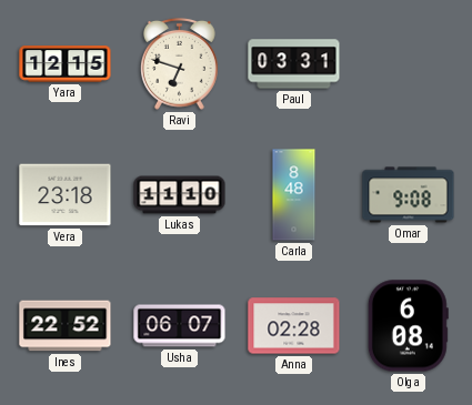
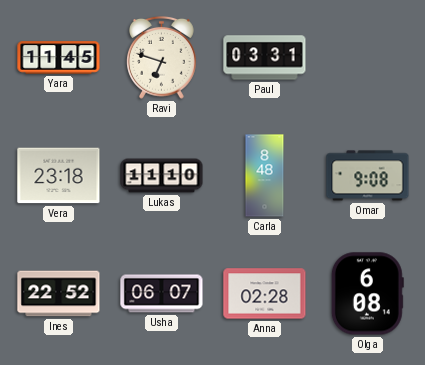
Yara: 12:15 -> 11:45 (59, 58)
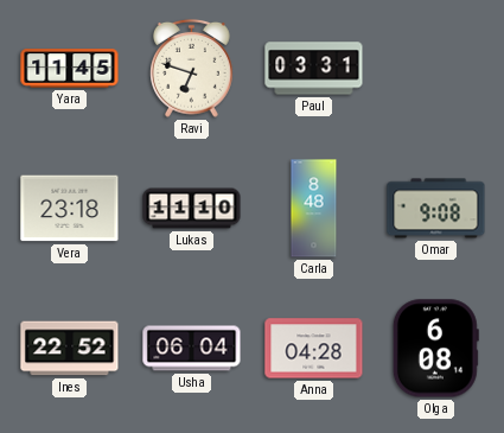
Usha: 06:07 -> 06:04 (192, 349)
Anna: 02:28 -> 04:28 (314, 349)
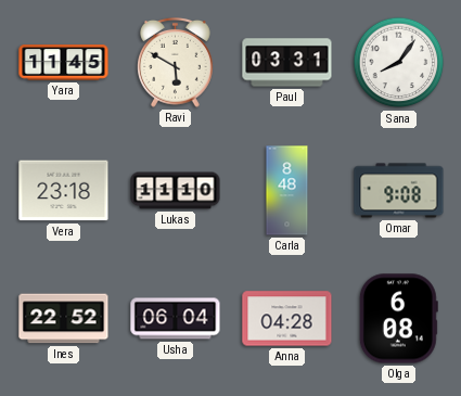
Ravi: 6:48 -> 5:50 (176, 62)
Sana: none -> 8:06 (399, 63)
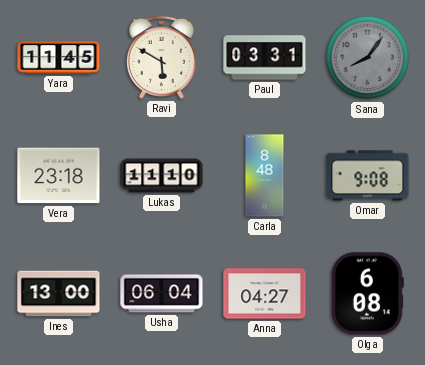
Sana dial: white -> grey (368, 58)
Ines: 22:52 -> 13:00 (59, 294)
Anna: 04:28 -> 04:27 (265, 294)
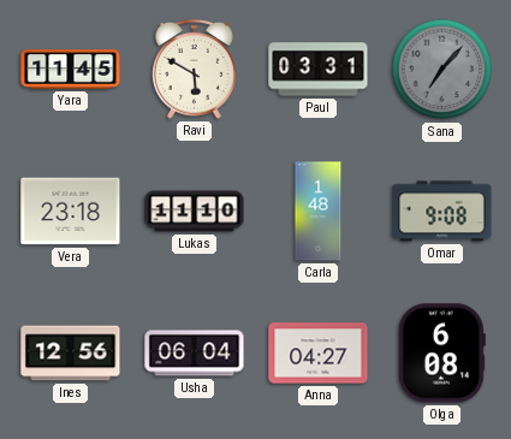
Sana: 8:06 -> 7:07 (442, 70)
Carla: 8:48 -> 1:48 (319, 212)
Ines: 13:00 -> 12:56 (71, 354)
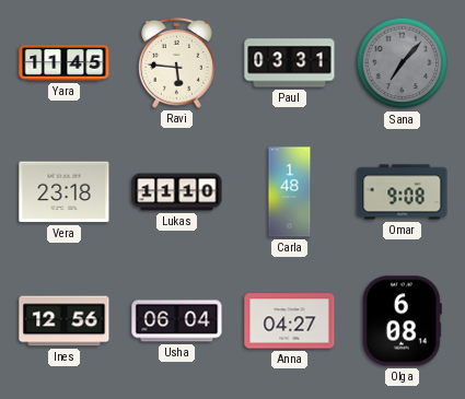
Ravi: 5:50 -> 5:46 (177, 62)
